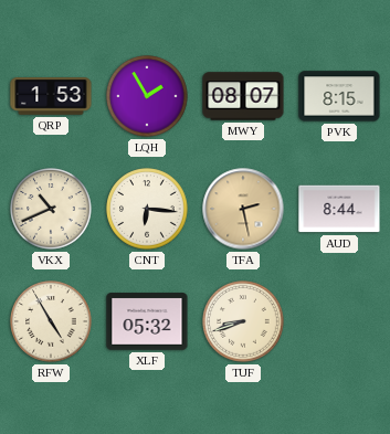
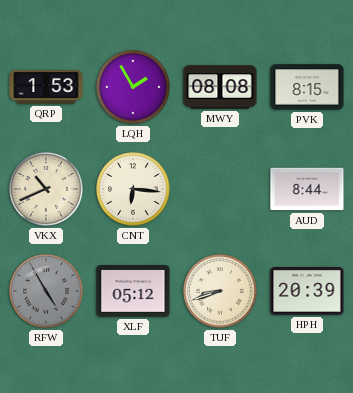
MWY: 08:07 -> 08:08 (220, 87)
TFA: 2:28 -> none (243, 209)
RFW dial: cream -> grey (46, 291)
XLF: 05:32 -> 05:12 (133, 291)
HPH: none -> 20:39 (307, 292)
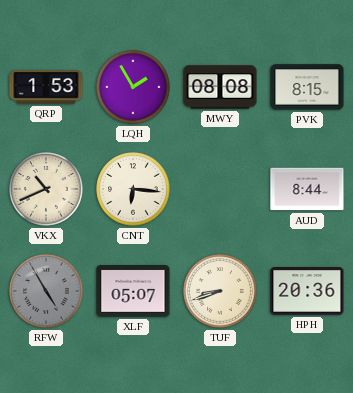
XLF: 05:12 -> 05:07 (133, 291)
HPH: 20:39 -> 20:36 (307, 292)
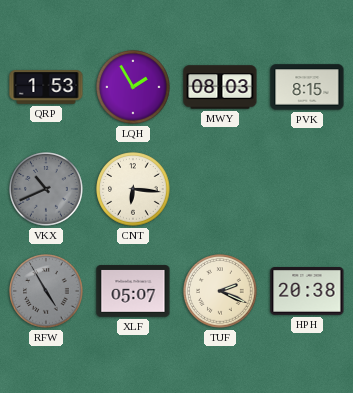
MWY: 08:08 -> 08:03 (220, 87)
VKX dial: cream -> grey (46, 189)
AUD: 8:44 -> none (307, 189)
TUF: 8:42 -> 2:19 (220, 291)
HPH: 20:36 -> 20:38 (307, 292)
